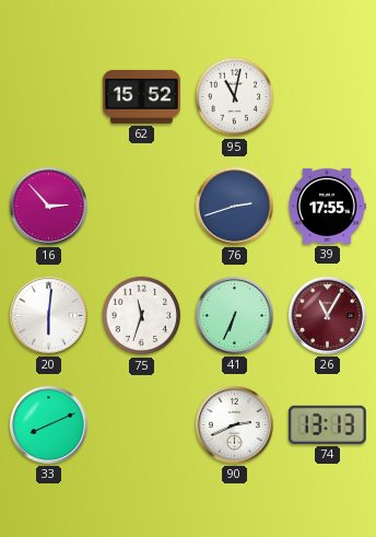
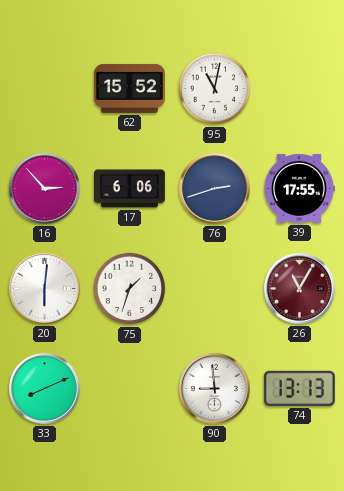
17: none -> 6:06 (129, 189)
75: 11:33 -> 1:33 (130, 289)
41: 6:34 -> none (234, 315)
90: 2:41 -> 8:59 (214, 388)
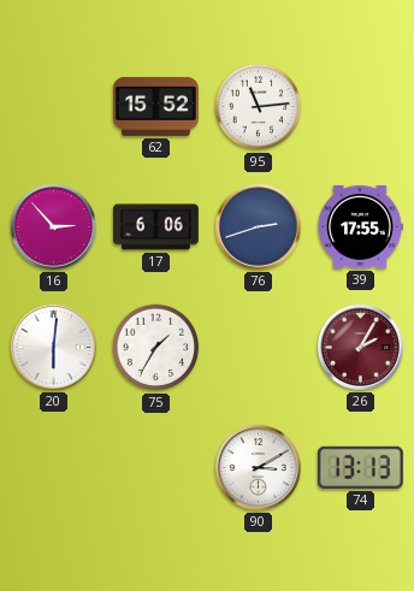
95: 11:02 -> 11:14 (259, 107)
75: 1:33 -> 1:35 (156, 348)
26: 11:05 -> 2:05 (360, 347)
33: 8:11 -> none (44, 388)
90: 8:59 -> 3:10 (258, 467)
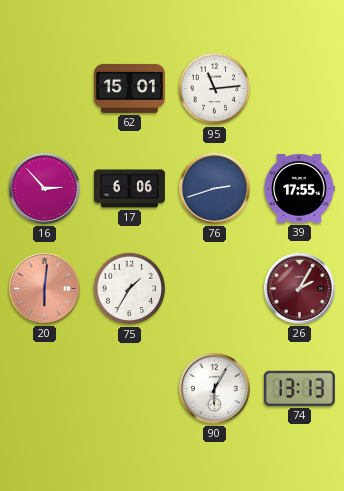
62: 15:52 -> 15:01 (129, 88)
20 dial: white -> salmon (44, 288)
90: 3:10 -> 6:05 (214, 388)
